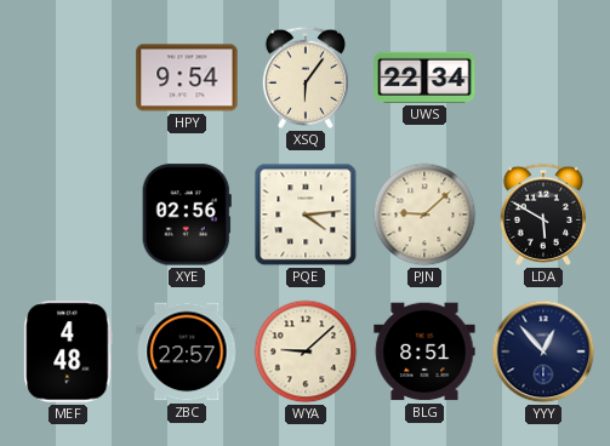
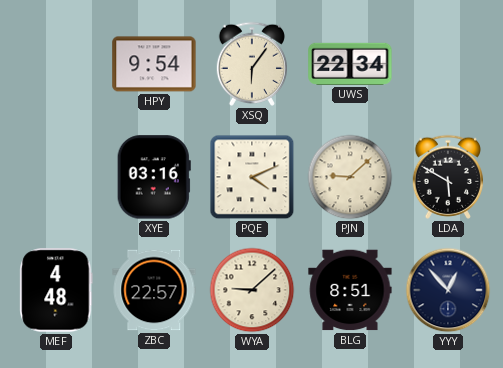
XYE: 02:56 -> 03:16 (154, 177)
PQE: 4:14 -> 4:11 (252, 177)
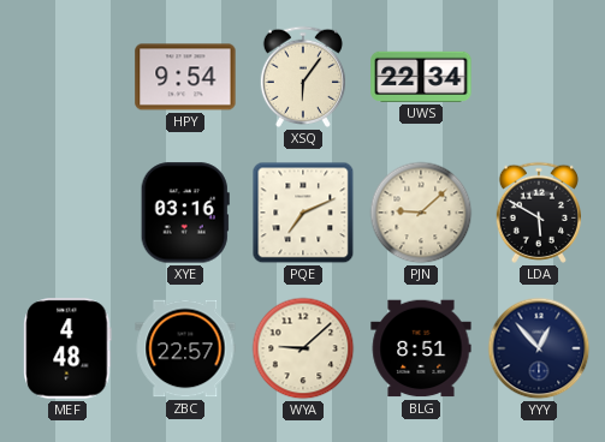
PQE: 4:11 -> 7:11 (303, 213)
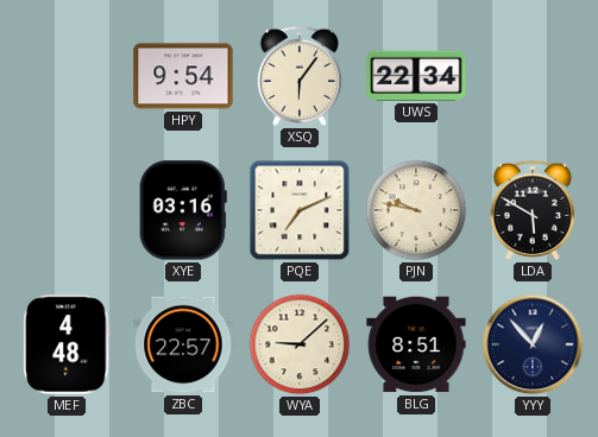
PJN: 9:08 -> 9:47 (416, 210)
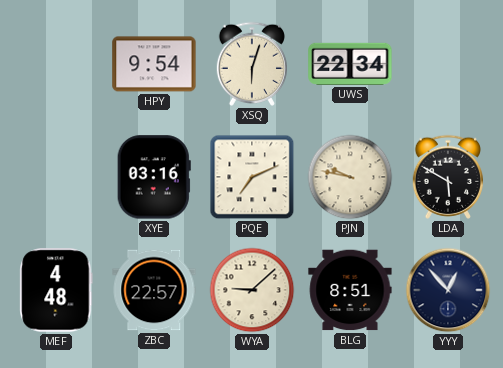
XSQ: 6:06 -> 6:03 (251, 64)
